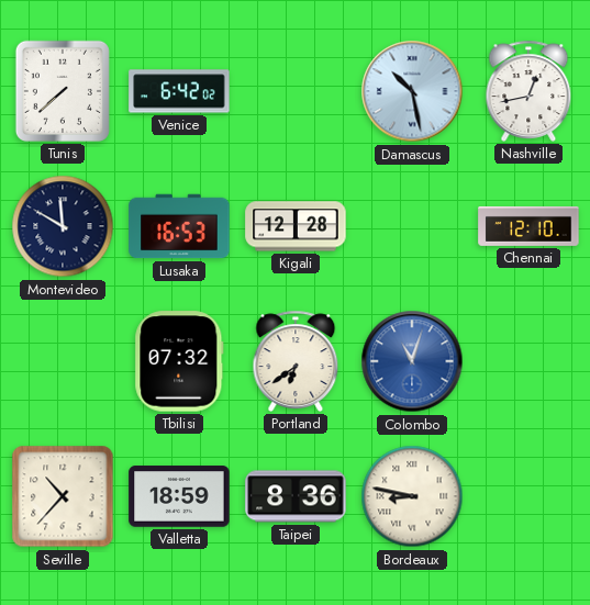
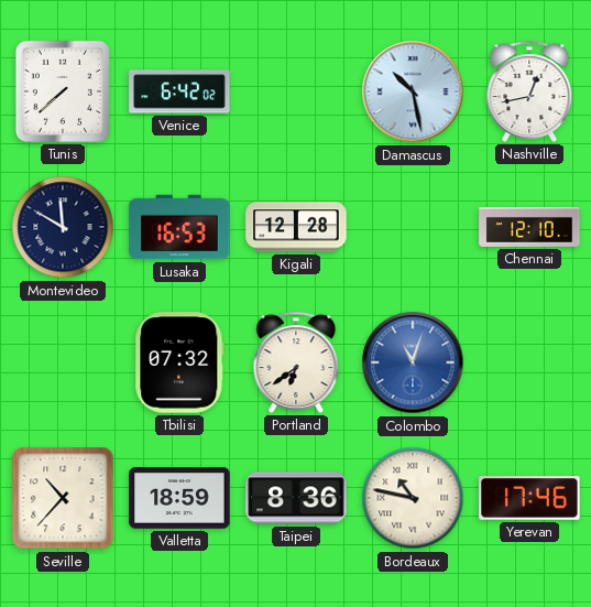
Bordeaux: 8:47 -> 10:47 (413, 498)
Yerevan: none -> 17:46 (529, 498)
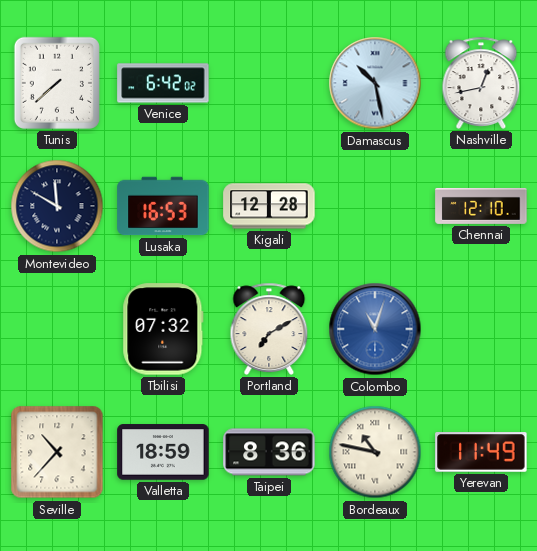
Portland: 6:39 -> 7:10 (269, 329)
Yerevan: 17:46 -> 11:49 (481, 452)
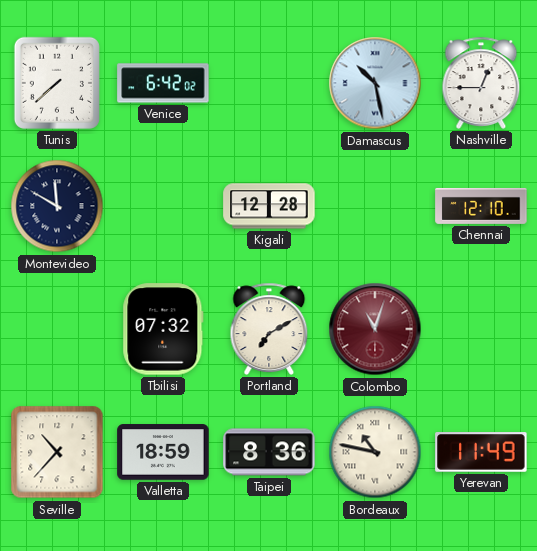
Nashville: 12:43 -> 12:45 (481, 83)
Lusaka: 16:53 -> none (163, 206)
Colombo dial: blue -> burgundy (375, 329)
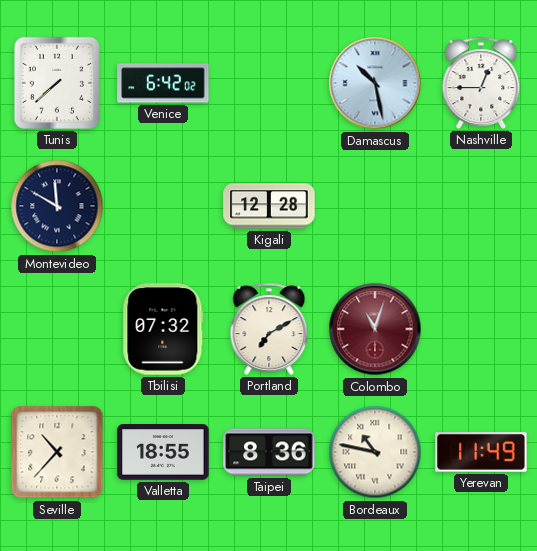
Chennai: 12:10 -> none (481, 206)
Valletta: 18:59 -> 18:55 (163, 452)
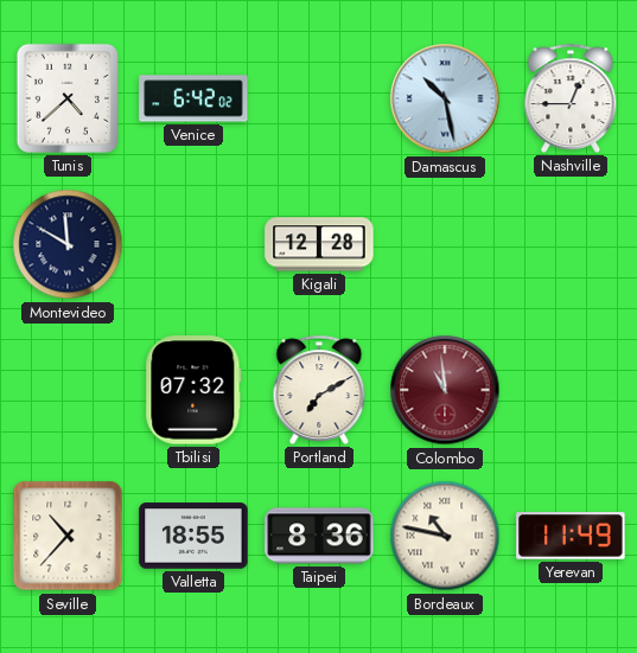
Tunis: 7:38 -> 4:38 (68, 98)
Colombo: 11:03 -> 10:59 (445, 390)
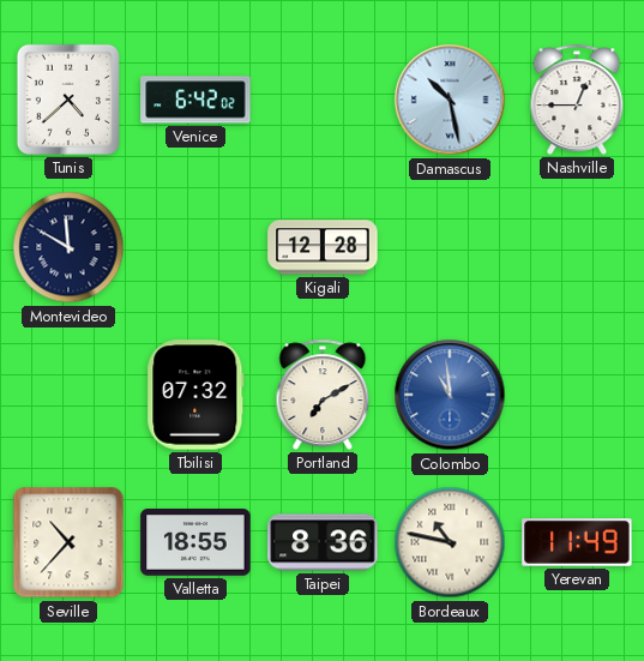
Colombo dial: burgundy -> blue (450, 395)
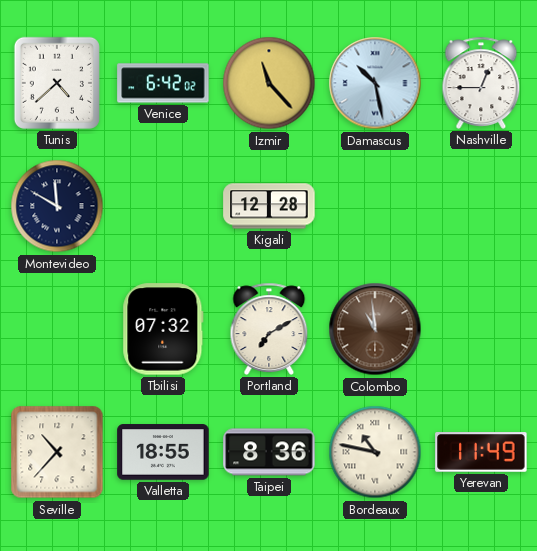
Izmir: none -> 11:23 (269, 83)
Colombo dial: blue -> brown (375, 329)
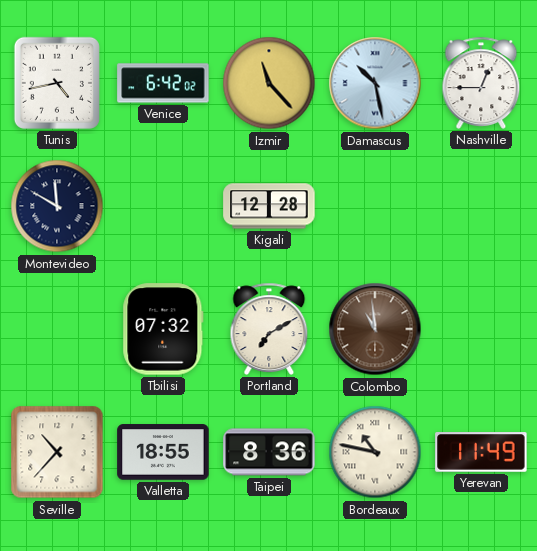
Tunis: 4:38 -> 4:43 (57, 83)
